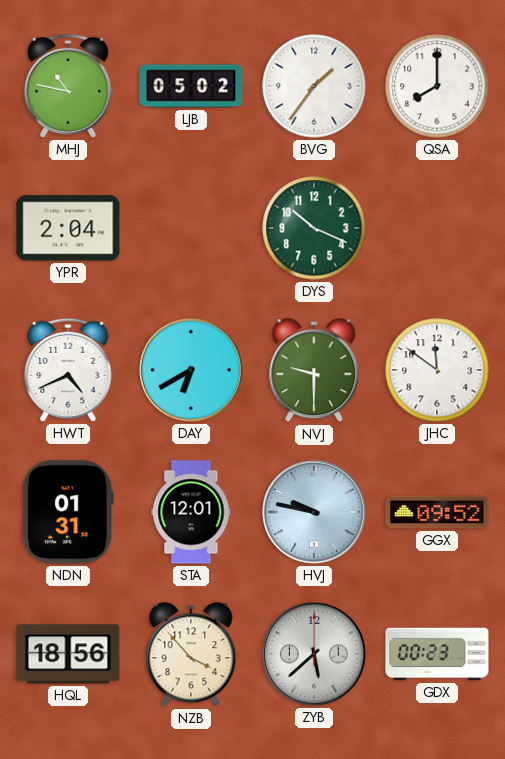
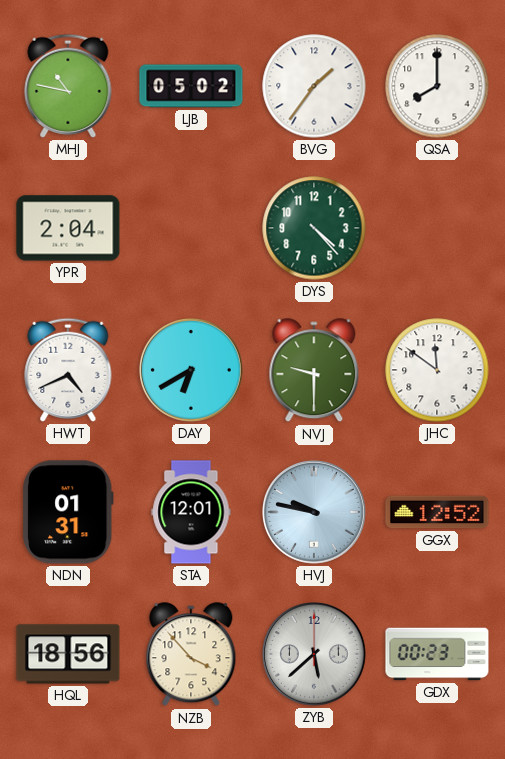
DYS: 10:19 -> 4:23 (314, 228)
GGX: 09:52 -> 12:52 (437, 512)
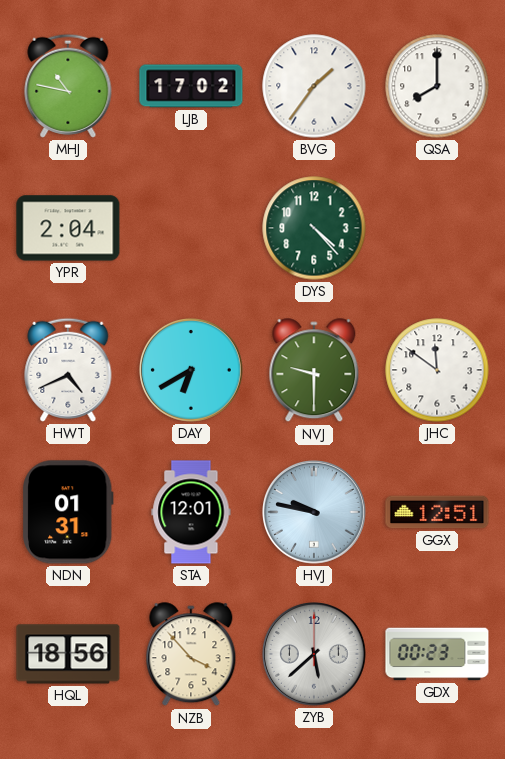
LJB: 05:02 -> 17:02 (191, 86)
GGX: 12:52 -> 12:51 (437, 512)
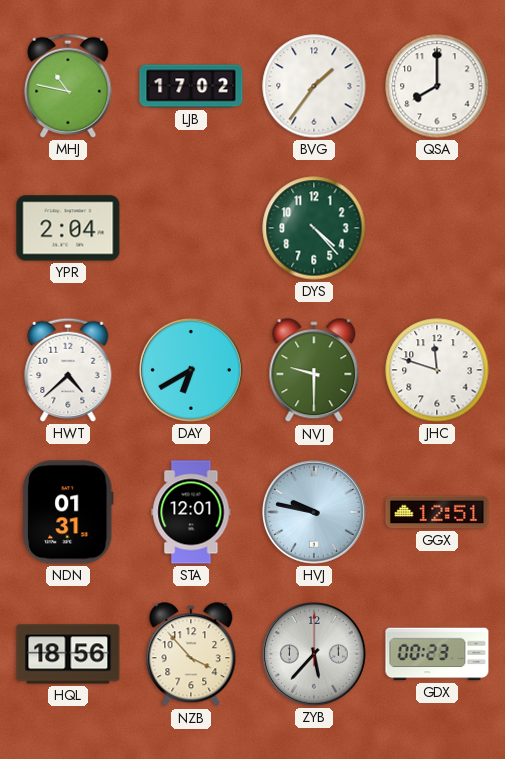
HWT: 4:41 -> 4:38 (68, 370)
JHC: 11:51 -> 11:48 (437, 370)
ZYB: 5:38 -> 5:37 (315, 655)
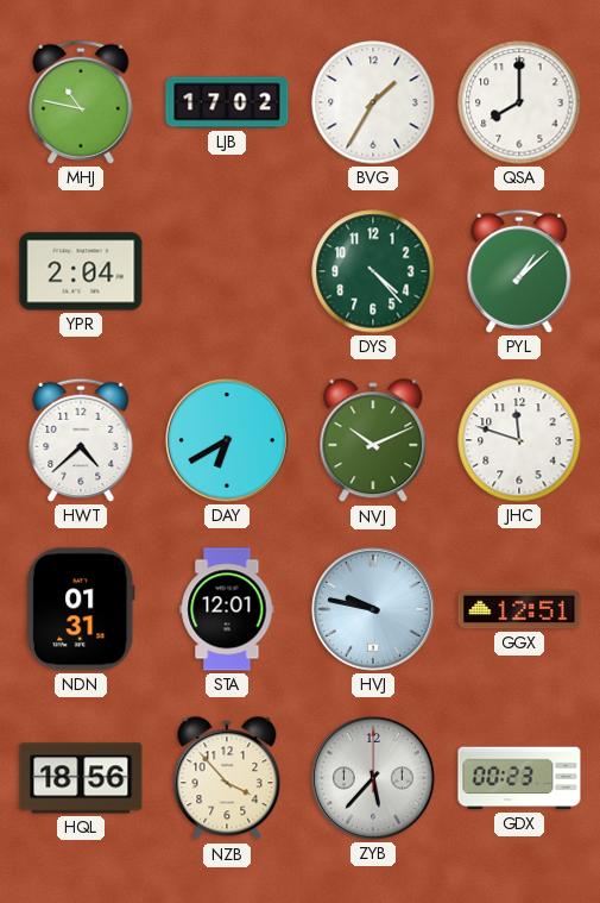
BVG: 1:36 -> 1:35 (373, 102)
PYL: none -> 1:08 (519, 271)
NVJ: 9:30 -> 10:11 (373, 441)
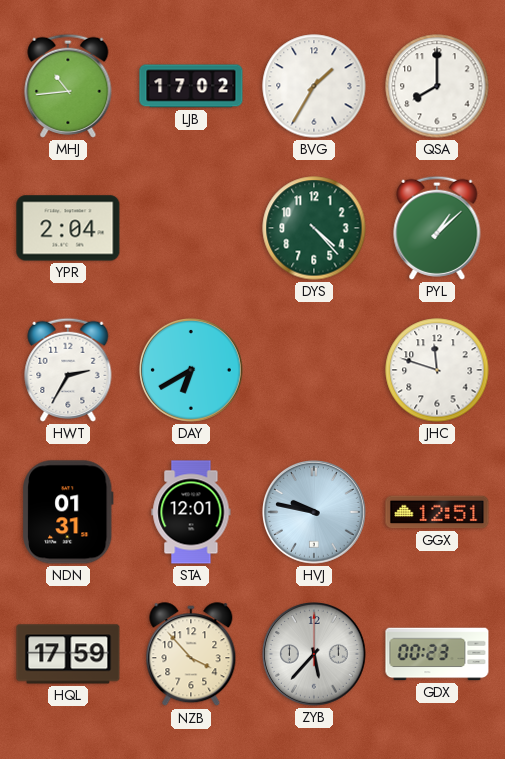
MHJ: 10:47 -> 10:44 (68, 86)
HWT: 4:38 -> 2:35 (68, 370)
NVJ: 10:11 -> none (373, 441)
HQL: 18:56 -> 17:59 (68, 654)
